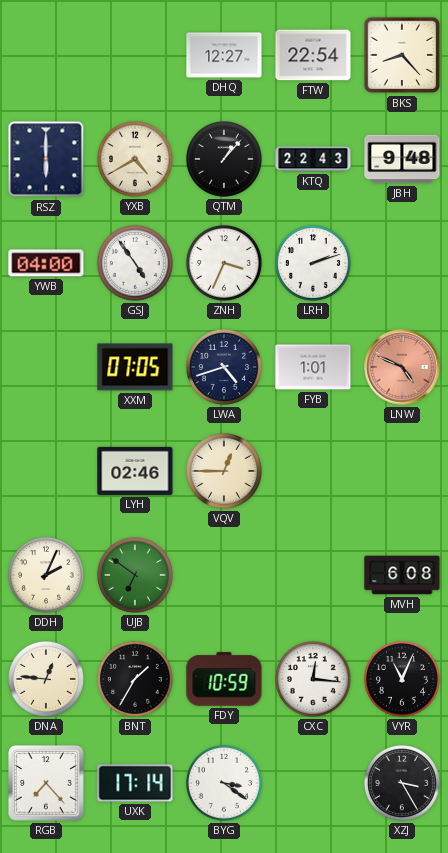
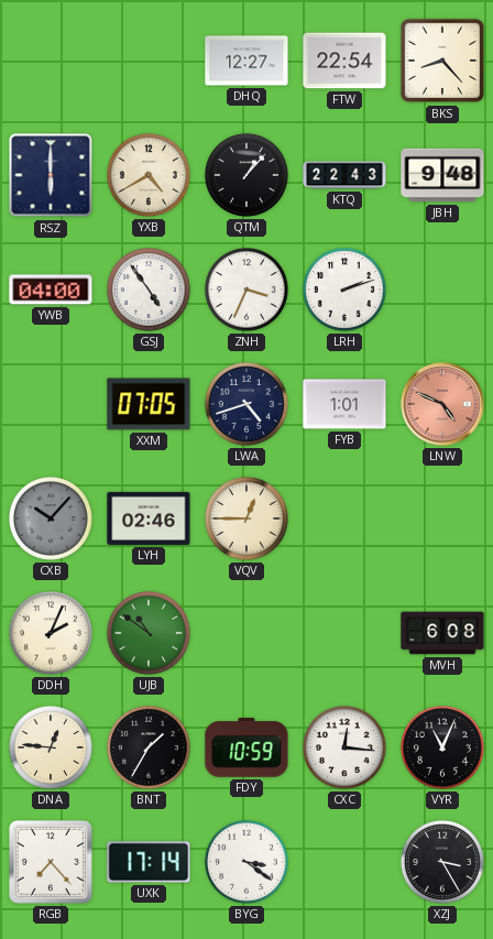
CXB: none -> 10:07 (51, 518)
UJB: 6:51 -> 10:51 (149, 633)
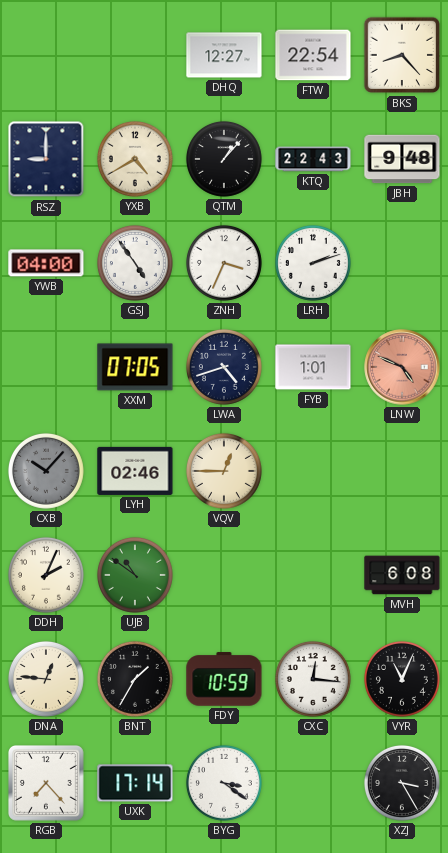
RSZ: 6:00 -> 9:00 (46, 159)
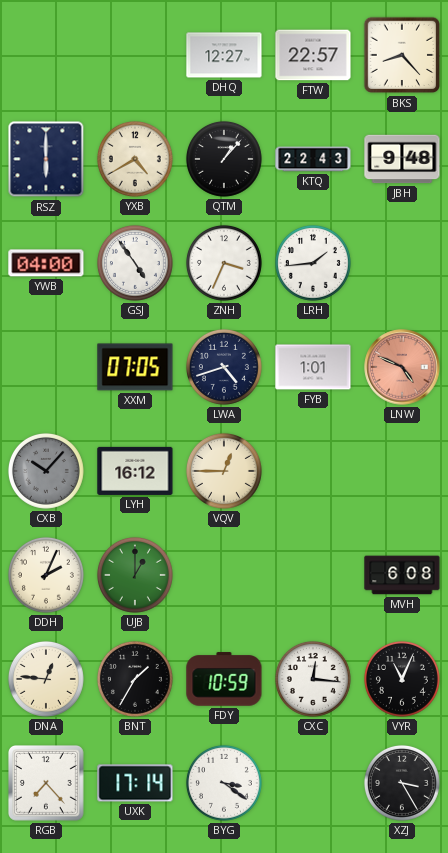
FTW: 22:54 -> 22:57 (313, 55)
RSZ: 9:00 -> 6:00 (46, 159)
LRH: 2:12 -> 1:44 (313, 263)
LYH: 02:46 -> 16:12 (135, 471)
UJB: 10:51 -> 1:00 (135, 575)
